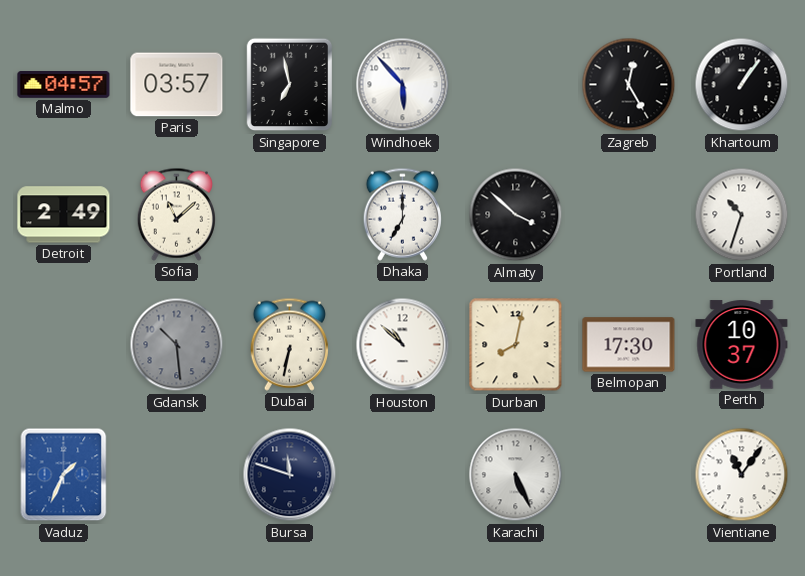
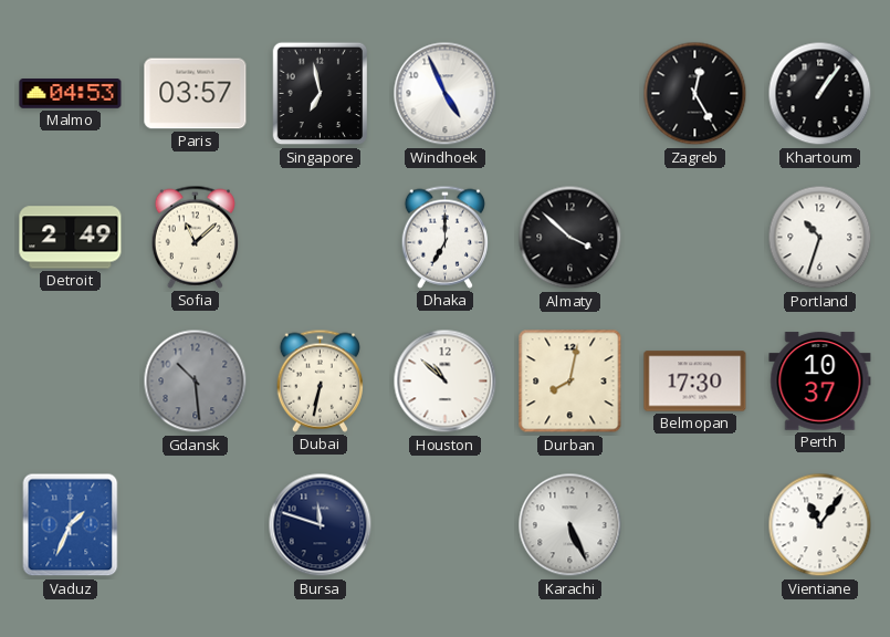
Malmo: 04:57 -> 04:53 (71, 94)
Windhoek: 5:53 -> 4:56 (446, 94)
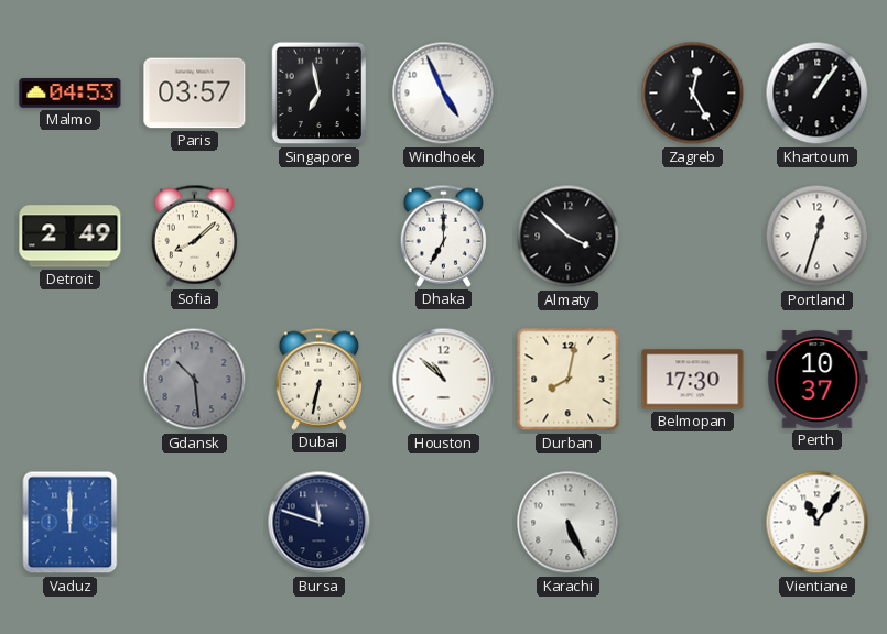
Sofia: 11:08 -> 8:08 (194, 236)
Portland: 10:33 -> 12:33 (818, 237)
Vaduz: 1:34 -> 12:00 (71, 523)
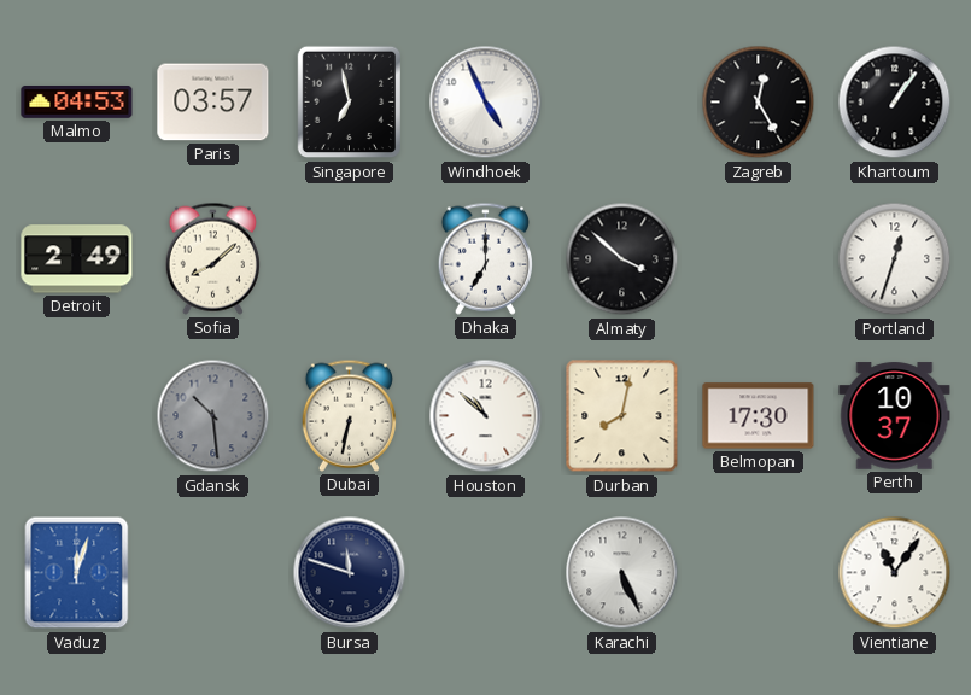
Vaduz: 12:00 -> 12:03 (77, 573)
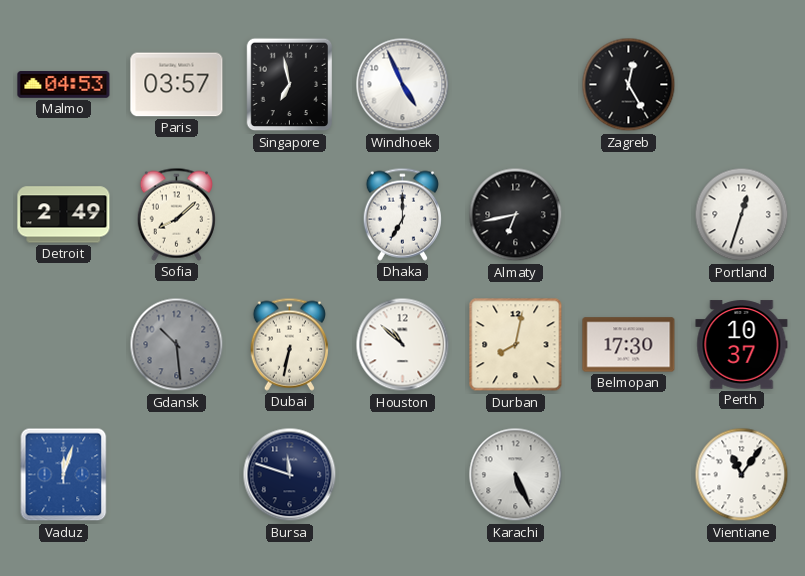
Khartoum: 1:06 -> none (895, 103)
Almaty: 3:52 -> 6:43 (516, 215)
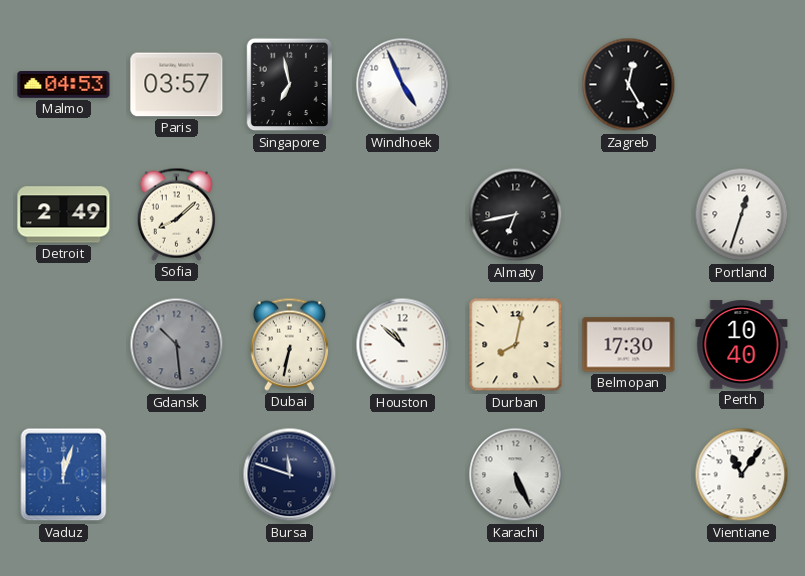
Dhaka: 7:00 -> none (402, 214)
Perth: 10:37 -> 10:40 (742, 345)
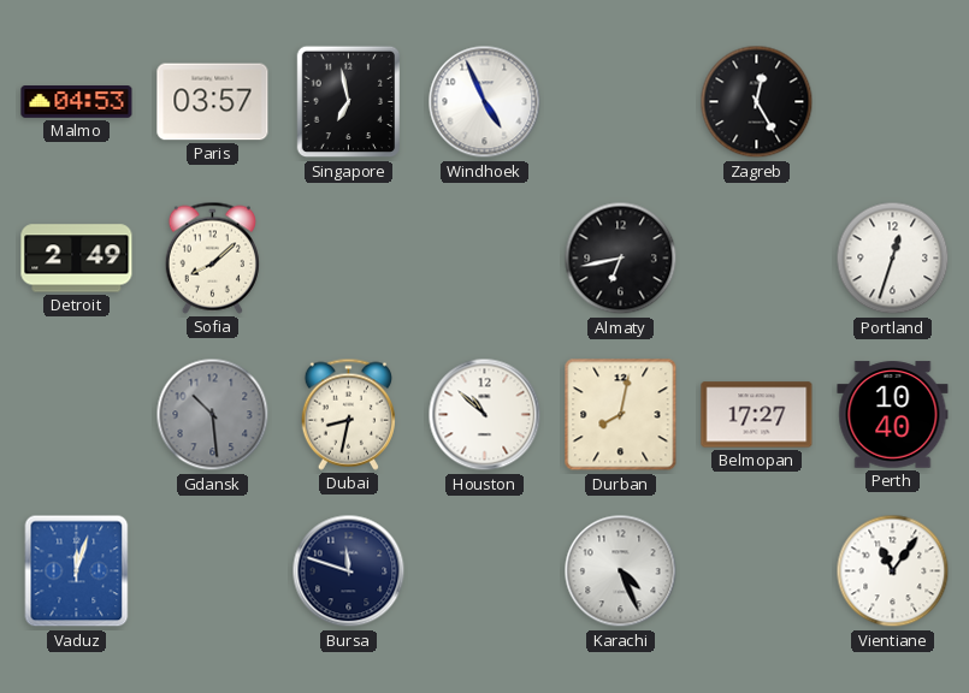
Dubai: 6:32 -> 8:32 (348, 414)
Belmopan: 17:30 -> 17:27 (757, 415)
Karachi: 5:26 -> 4:26 (621, 571)
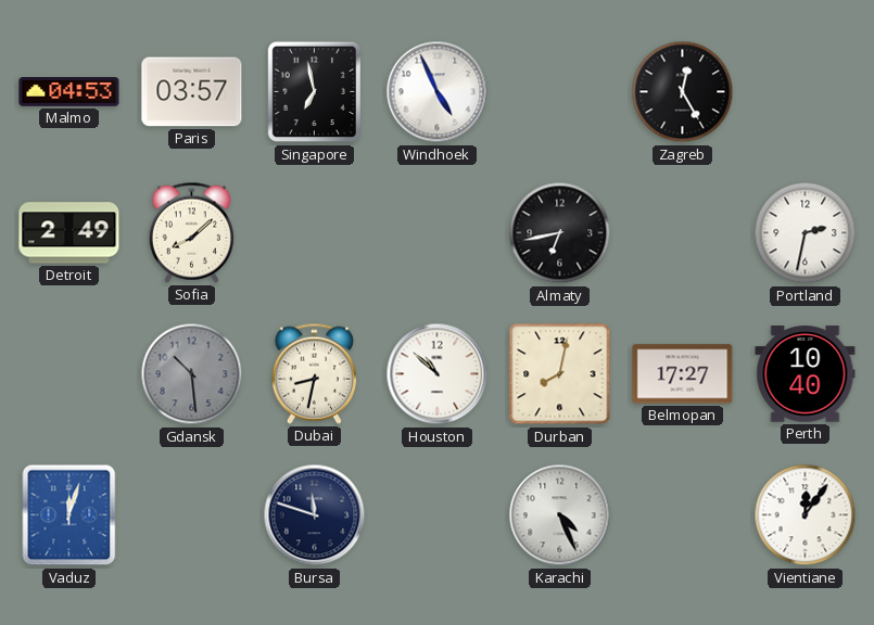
Portland: 12:33 -> 2:32 (806, 233)
Vientiane: 11:06 -> 12:06 (806, 515)
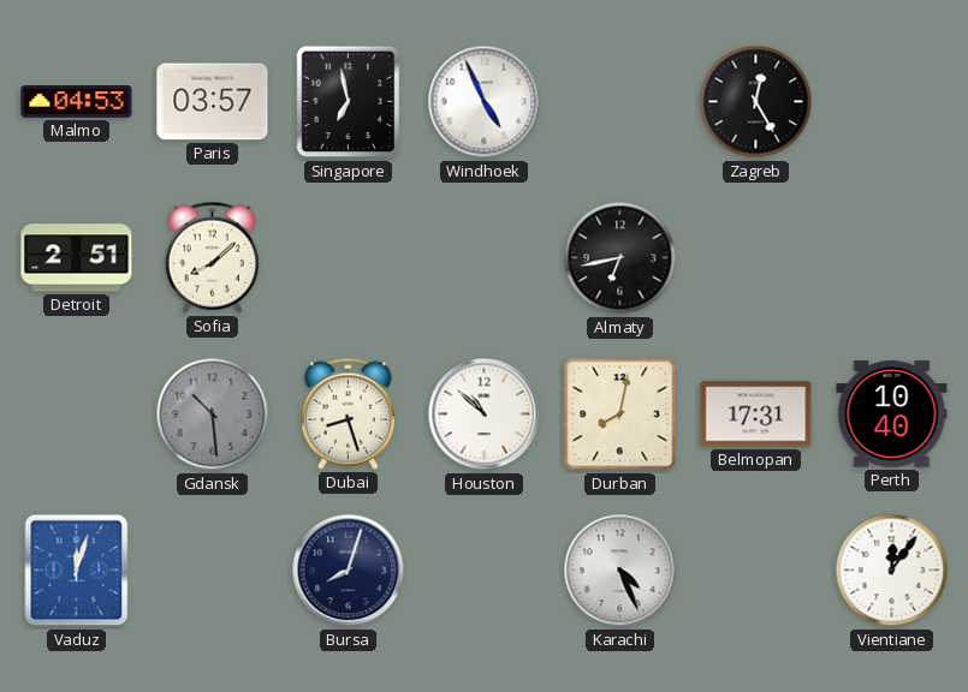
Detroit: 2:49 -> 2:51 (77, 258)
Portland: 2:32 -> none (806, 233)
Dubai: 8:32 -> 8:27 (348, 413)
Belmopan: 17:27 -> 17:31 (756, 414)
Bursa: 11:48 -> 8:03 (349, 571)
